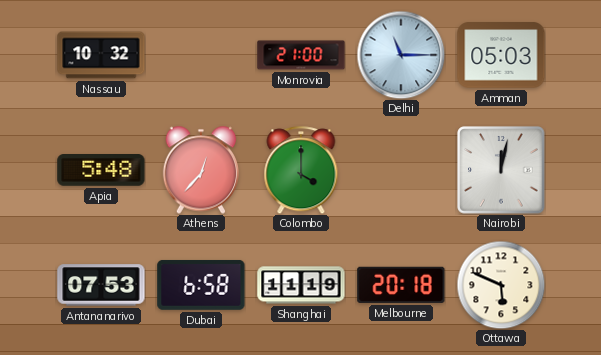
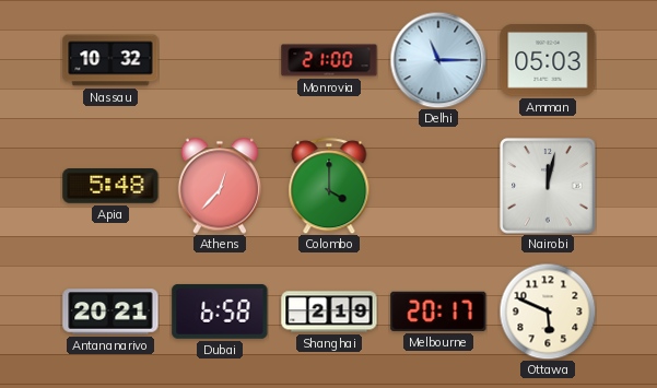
Antananarivo: 07:53 -> 20:21 (110, 311)
Shanghai: 11:19 -> 2:19 (329, 311)
Melbourne: 20:18 -> 20:17 (438, 311)
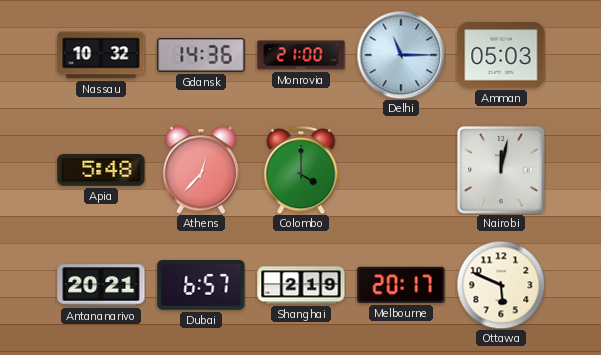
Gdansk: none -> 14:36 (201, 55)
Dubai: 6:58 -> 6:57 (201, 285)
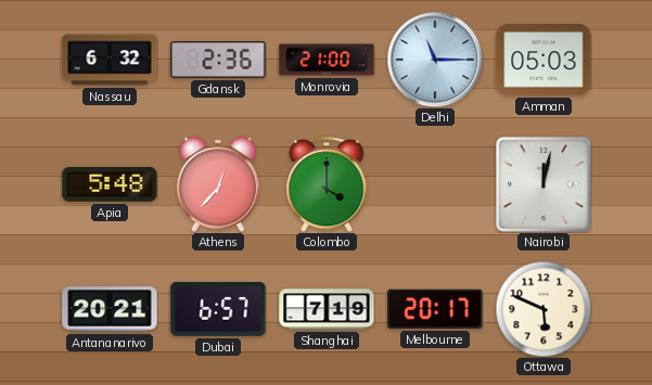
Nassau: 10:32 -> 6:32 (110, 60)
Gdansk: 14:36 -> 2:36 (218, 60)
Shanghai: 2:19 -> 7:19 (327, 309)
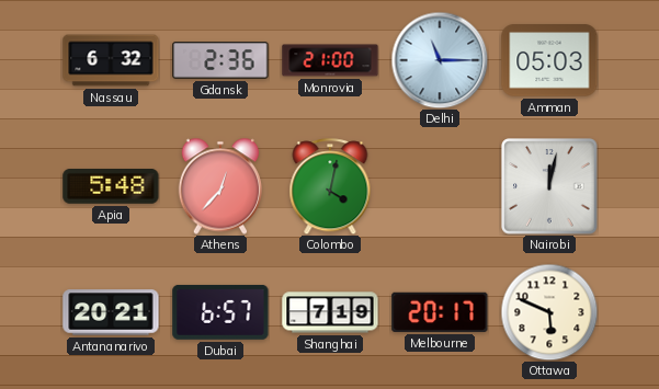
Colombo: 4:00 -> 4:02 (330, 186)
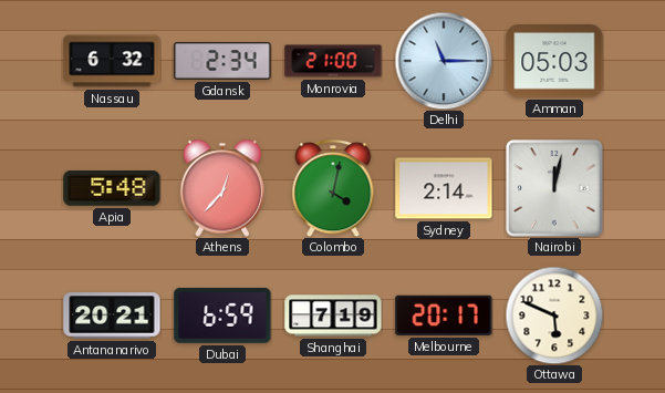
Gdansk: 2:36 -> 2:34 (222, 61)
Sydney: none -> 2:14 (444, 188)
Dubai: 6:57 -> 6:59 (222, 316)
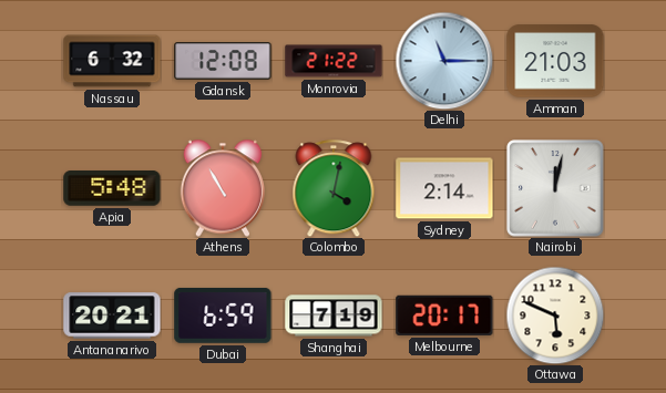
Gdansk: 2:34 -> 12:08 (223, 61)
Monrovia: 21:00 -> 21:22 (334, 61)
Amman: 05:03 -> 21:03 (555, 61)
Athens: 12:37 -> 10:55 (222, 188)
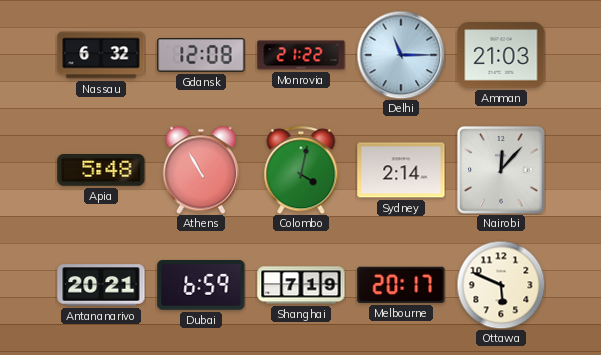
Nairobi: 12:02 -> 12:07 (501, 170)
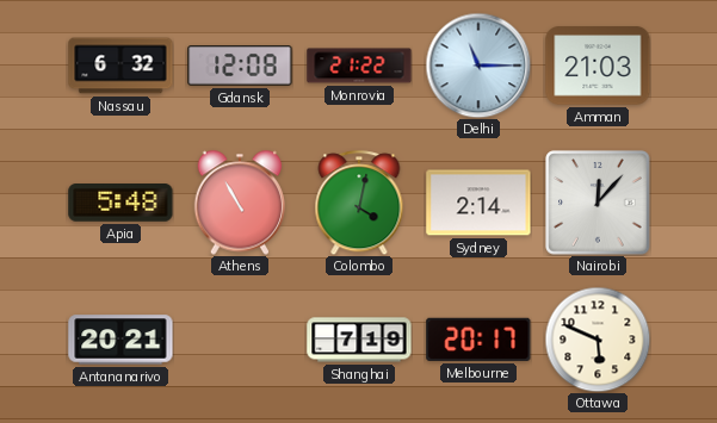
Dubai: 6:59 -> none (201, 285)
